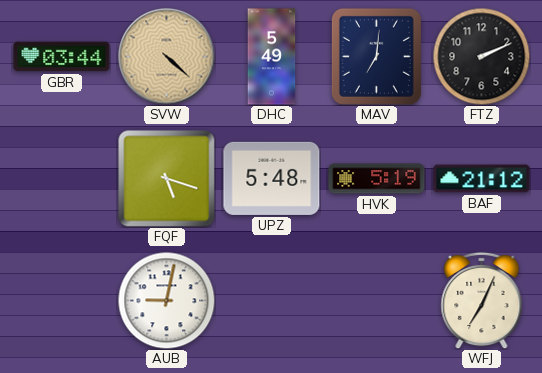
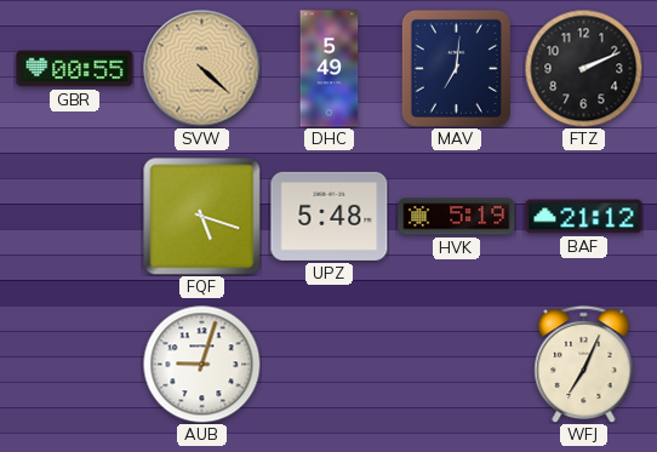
GBR: 03:44 -> 00:55 (75, 69)
AUB: 9:02 -> 9:03 (201, 364)
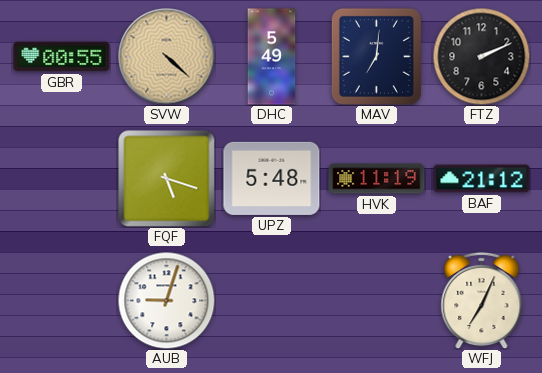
HVK: 5:19 -> 11:19 (377, 179)
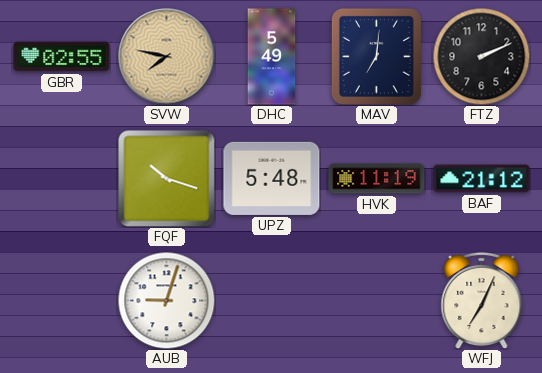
GBR: 00:55 -> 02:55 (62, 57)
SVW: 4:22 -> 7:47 (167, 57)
FQF: 5:18 -> 10:18 (167, 179)
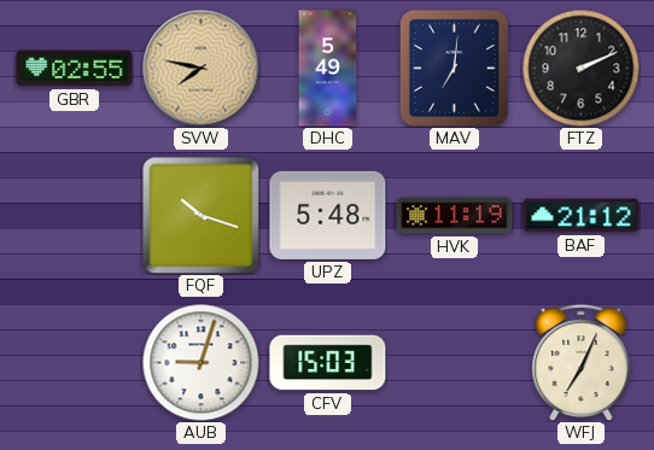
CFV: none -> 15:03 (328, 363)
